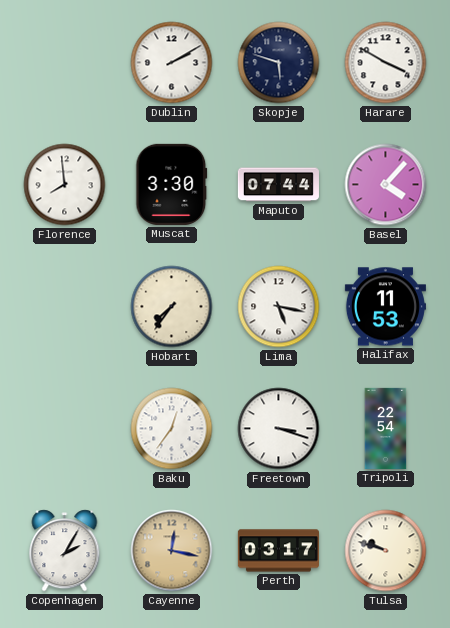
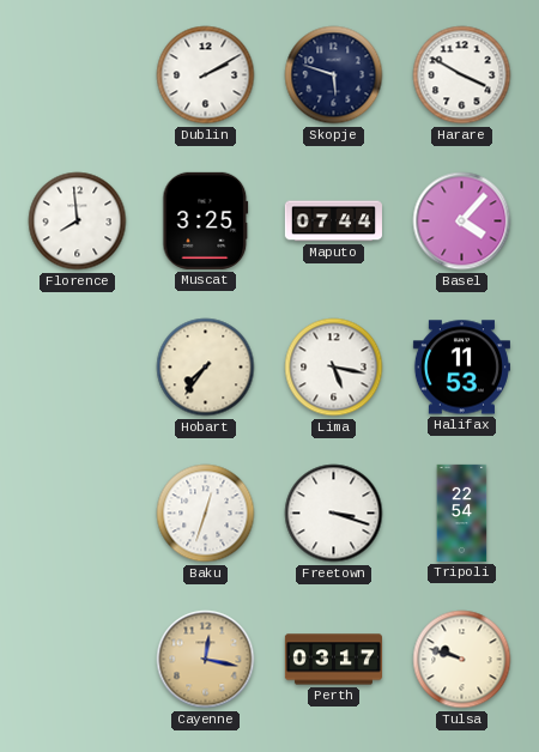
Muscat: 3:30 -> 3:25 (206, 220)
Baku: 12:36 -> 12:33 (206, 514)
Copenhagen: 2:05 -> none (65, 551)
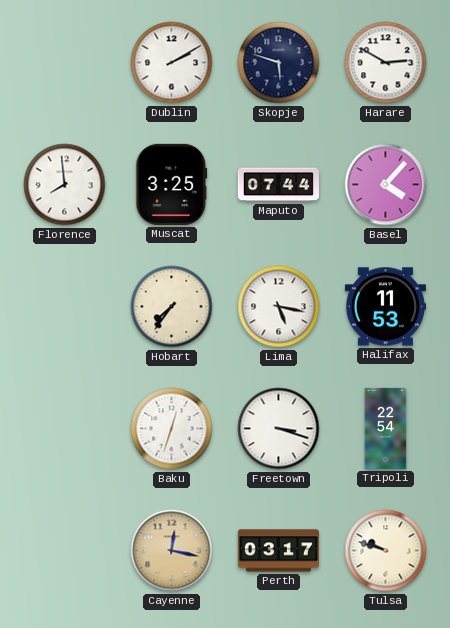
Harare: 3:50 -> 2:50 (386, 63)
